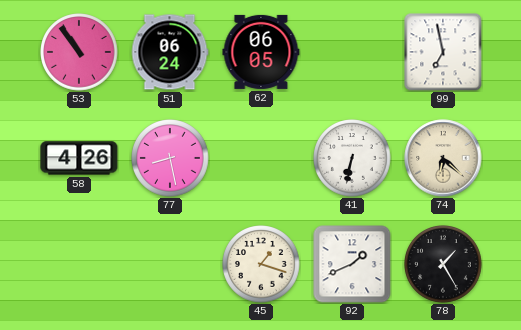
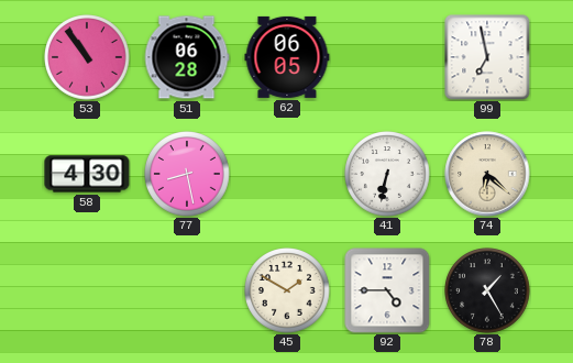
51: 06:24 -> 06:28 (187, 57)
58: 4:26 -> 4:30 (87, 174)
45: 1:18 -> 1:50 (287, 290)
92: 1:41 -> 4:45 (387, 290)
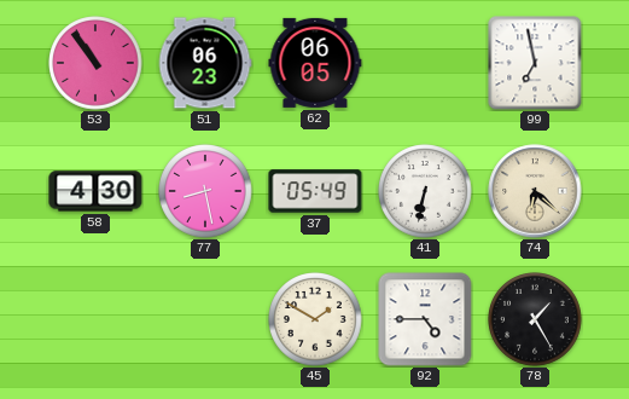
51: 06:28 -> 06:23 (205, 63)
37: none -> 05:49 (315, 191)
